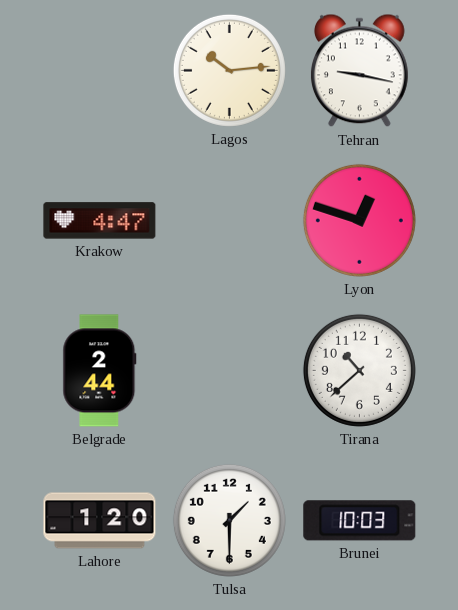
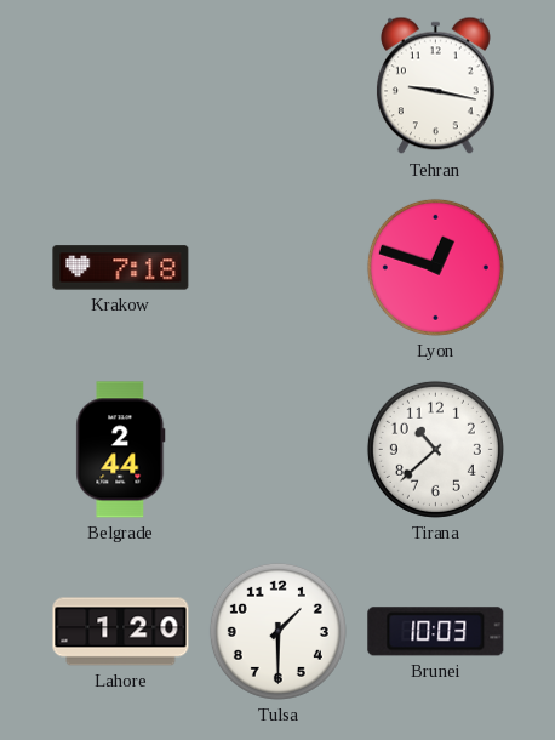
Lagos: 10:14 -> none (229, 70)
Krakow: 4:47 -> 7:18 (121, 268)
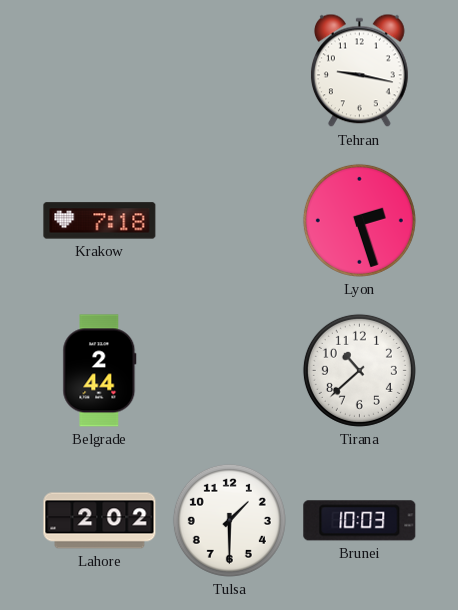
Lyon: 12:48 -> 2:27 (359, 220)
Lahore: 1:20 -> 2:02 (100, 521)
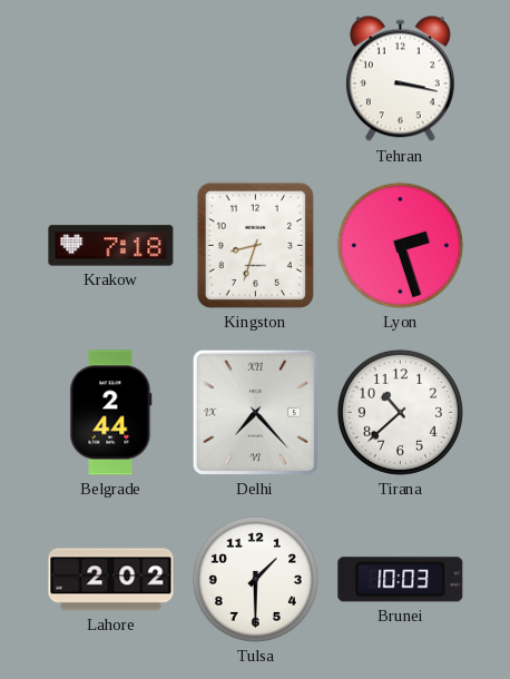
Tehran: 9:17 -> 3:17 (400, 79)
Kingston: none -> 8:33 (255, 245)
Delhi: none -> 7:23 (255, 412)
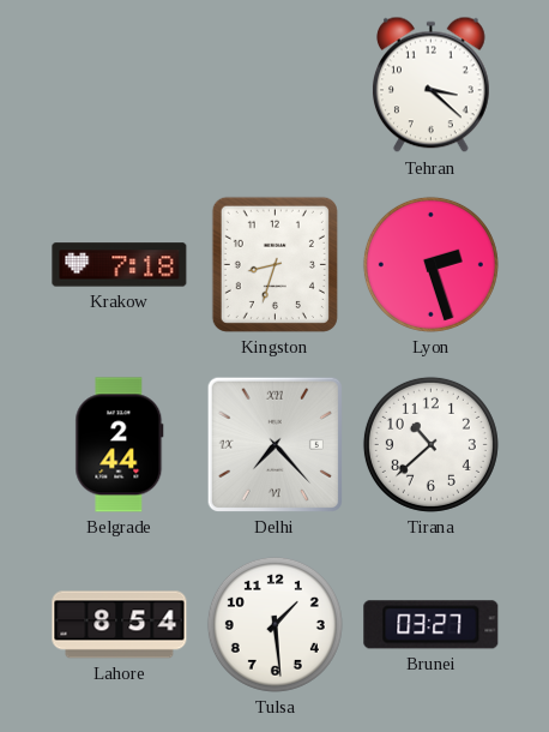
Tehran: 3:17 -> 3:22 (430, 85)
Lahore: 2:02 -> 8:54 (120, 625)
Tulsa: 1:30 -> 1:29 (274, 624)
Brunei: 10:03 -> 03:27 (432, 625)
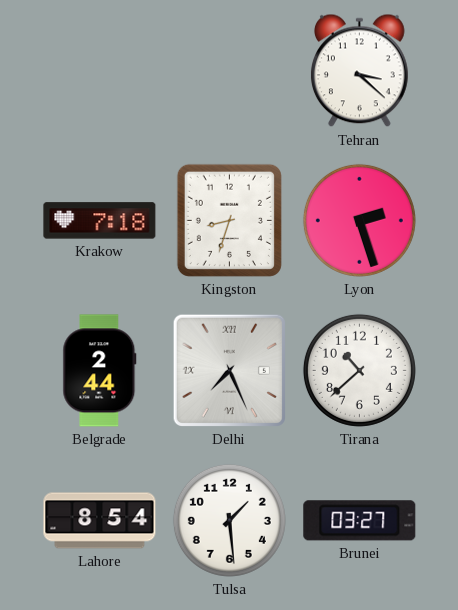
Delhi: 7:23 -> 7:26 (229, 370)
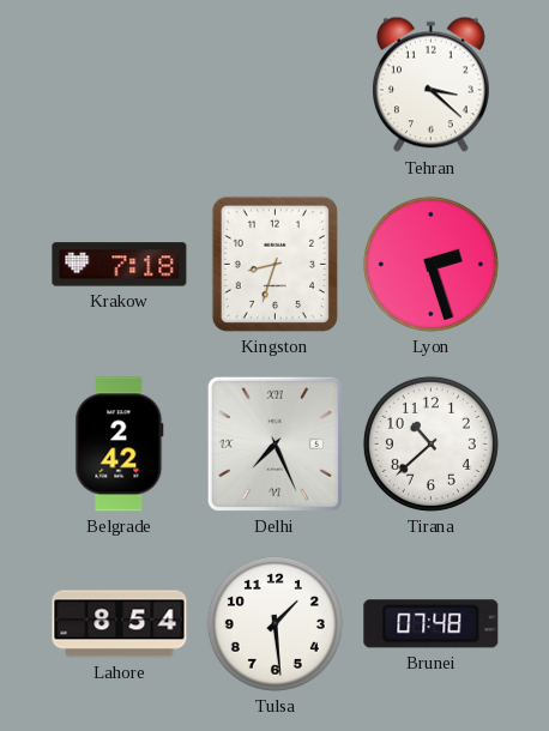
Belgrade: 2:44 -> 2:42 (120, 445)
Brunei: 03:27 -> 07:48 (432, 624)
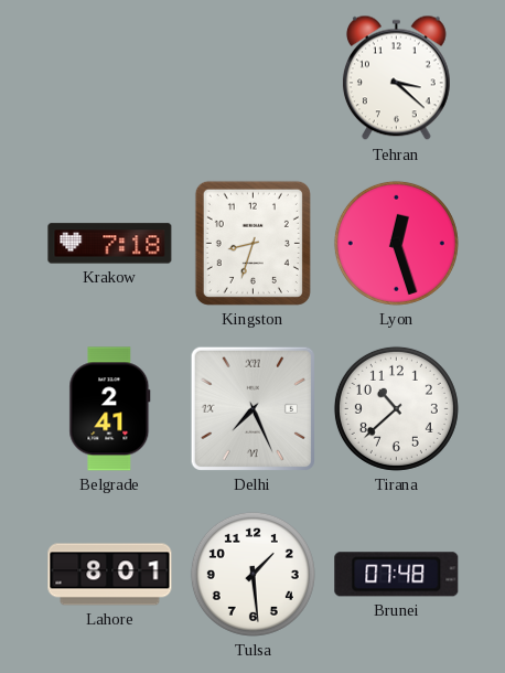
Lyon: 2:27 -> 12:27 (396, 243)
Belgrade: 2:42 -> 2:41 (110, 409)
Lahore: 8:54 -> 8:01 (110, 575)
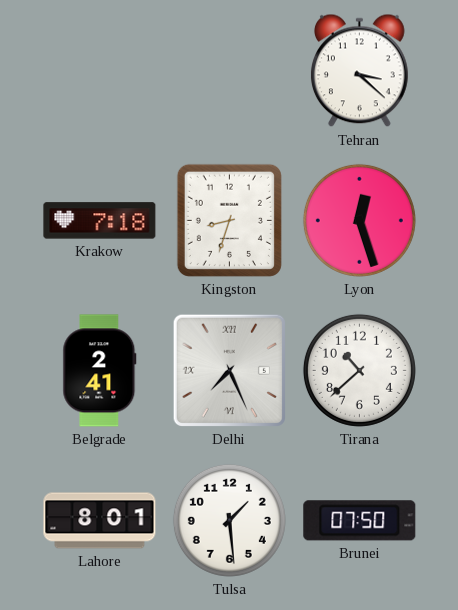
Brunei: 07:48 -> 07:50 (360, 521)
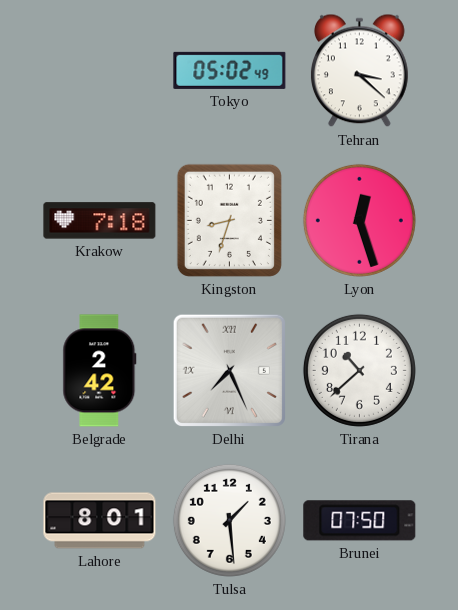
Tokyo: none -> 05:02 (230, 70)
Belgrade: 2:41 -> 2:42 (100, 371)
